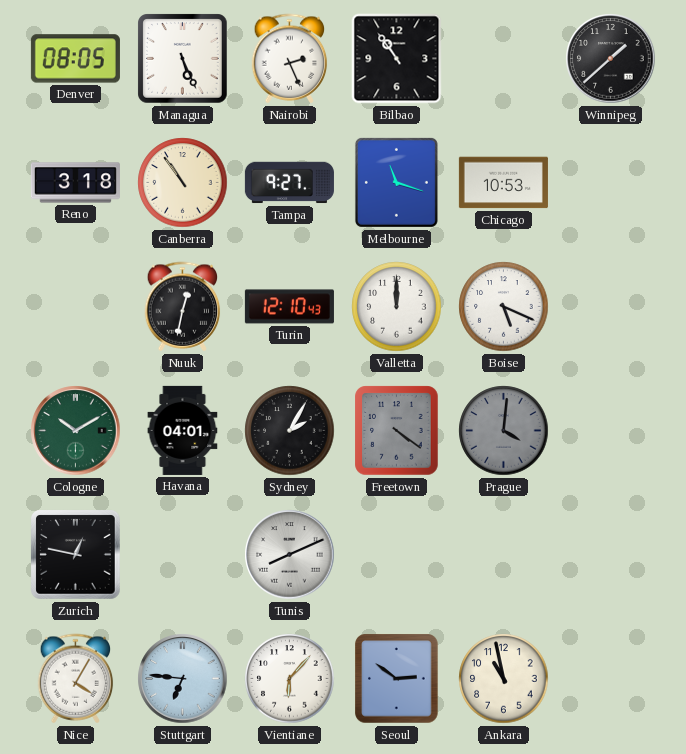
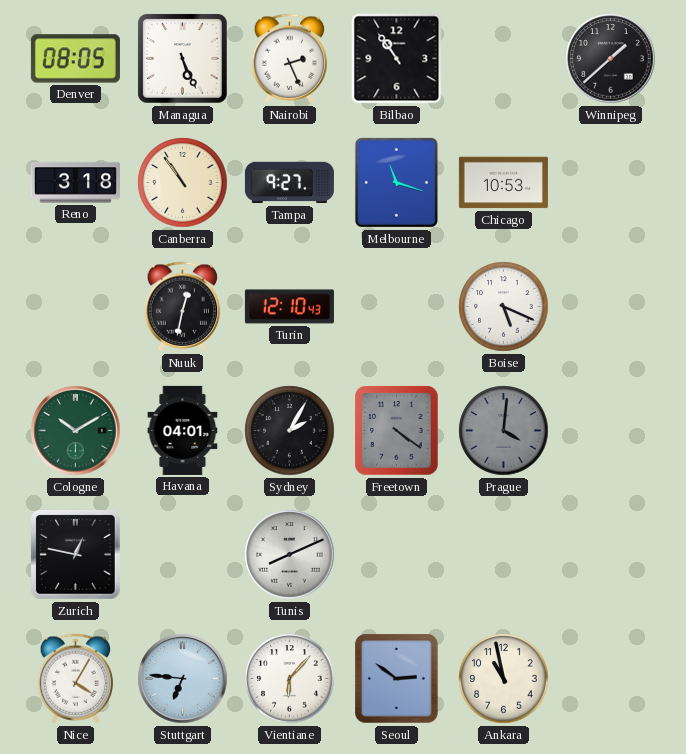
Valletta: 12:00 -> none (397, 307)
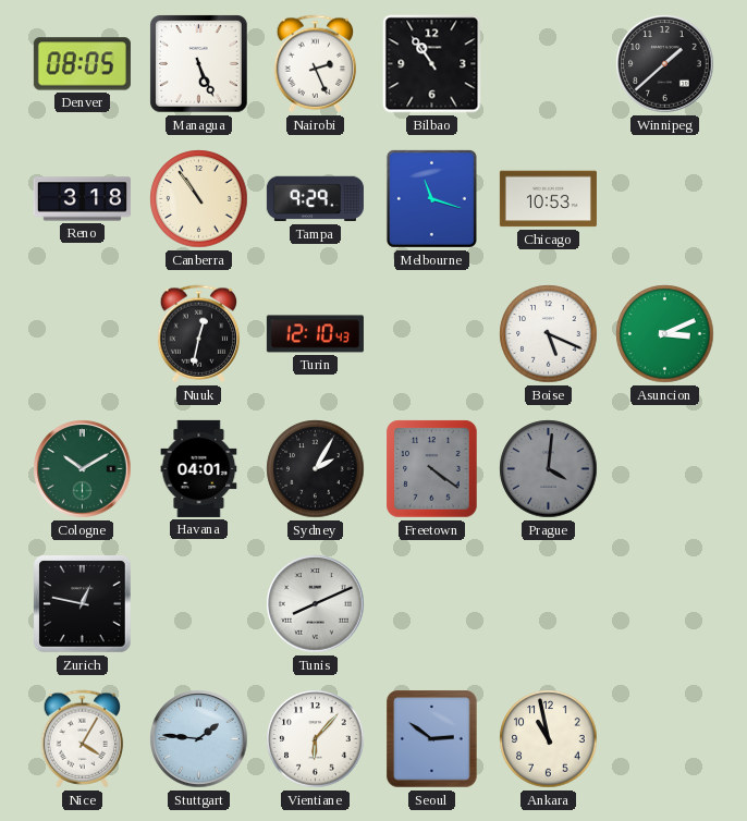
Tampa: 9:27 -> 9:29 (315, 199)
Asuncion: none -> 3:11 (665, 334)
Stuttgart: 6:46 -> 1:46 (199, 739)
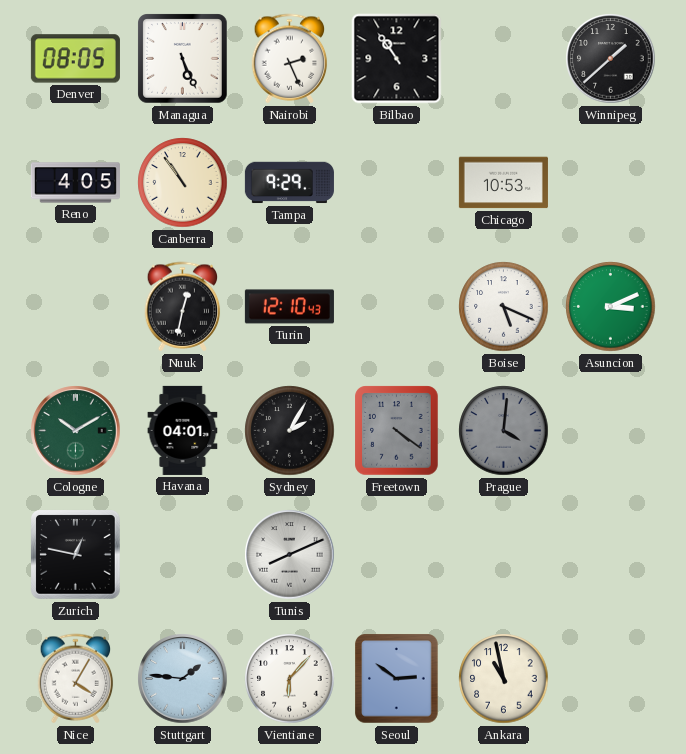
Reno: 3:18 -> 4:05 (75, 183)
Melbourne: 11:18 -> none (431, 198)
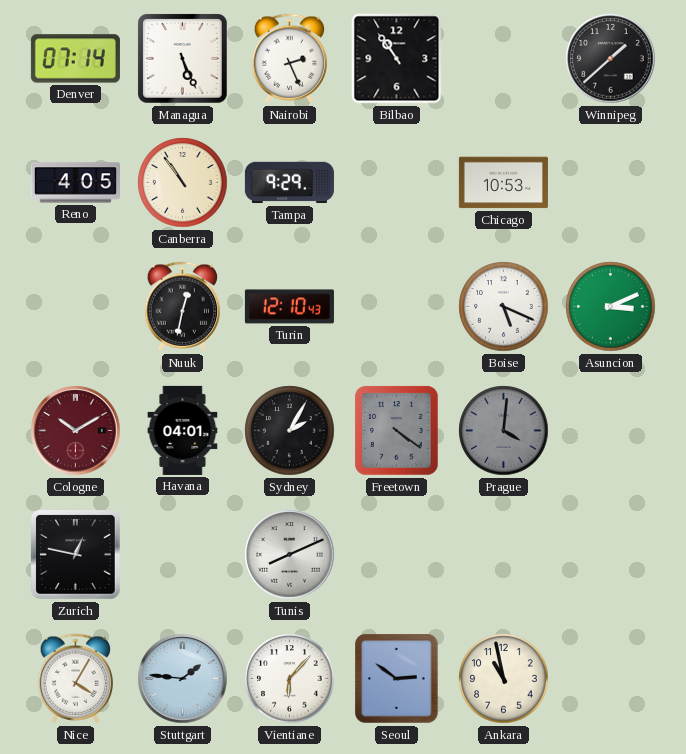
Denver: 08:05 -> 07:14 (75, 59)
Cologne dial: green -> burgundy (76, 431)
